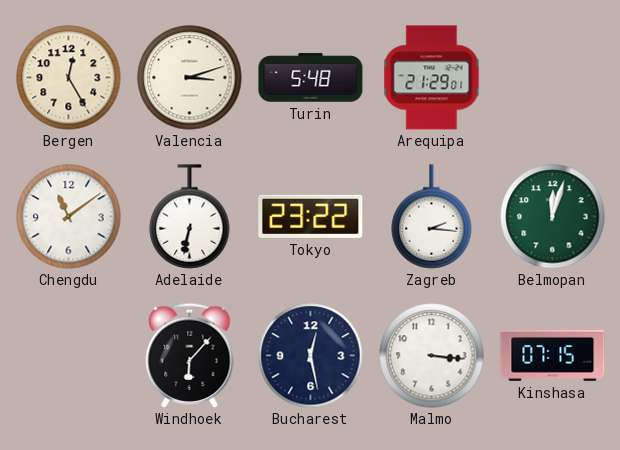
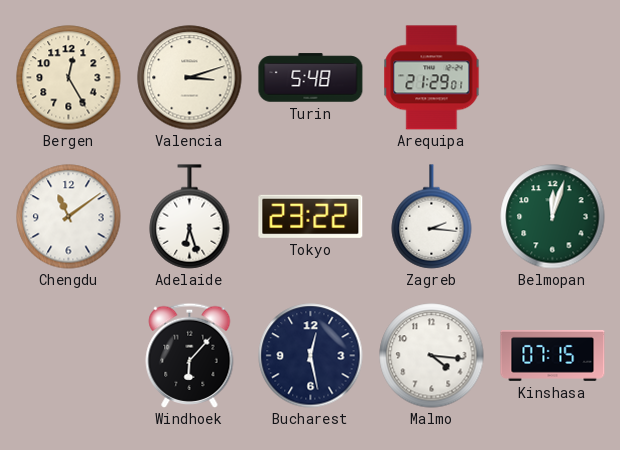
Adelaide: 6:32 -> 6:27 (190, 217)
Malmo: 3:16 -> 4:16 (432, 356)
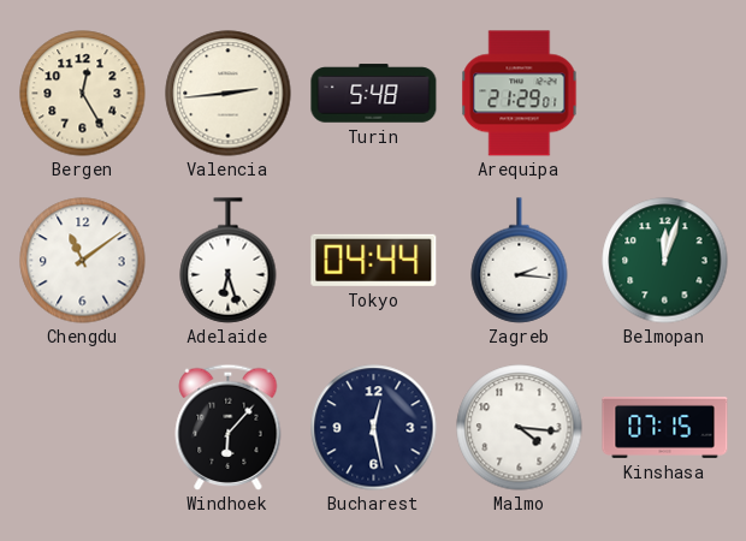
Valencia: 3:12 -> 2:44 (229, 94)
Tokyo: 23:22 -> 04:44 (374, 260)
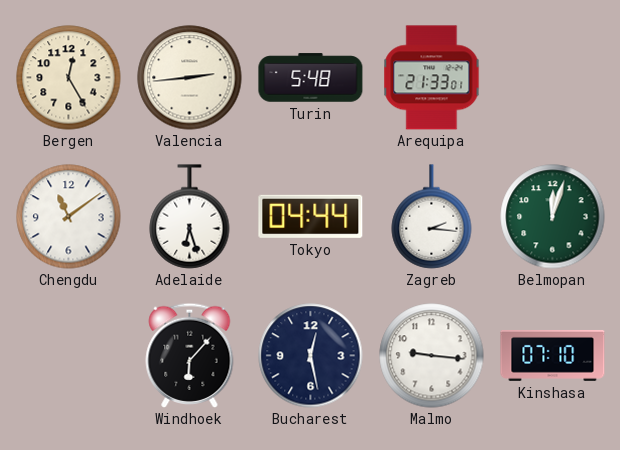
Arequipa: 21:29 -> 21:33 (432, 78)
Malmo: 4:16 -> 9:16 (432, 356)
Kinshasa: 07:15 -> 07:10 (553, 355)
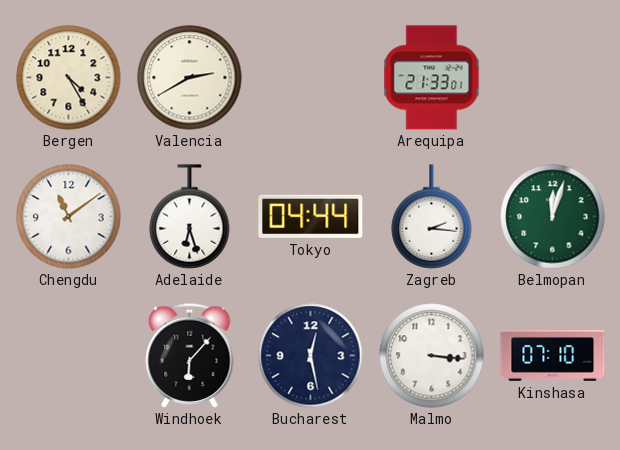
Bergen: 12:25 -> 4:25 (69, 78)
Valencia: 2:44 -> 2:40 (190, 78)
Turin: 5:48 -> none (311, 78)
Malmo: 9:16 -> 3:16 (432, 356)
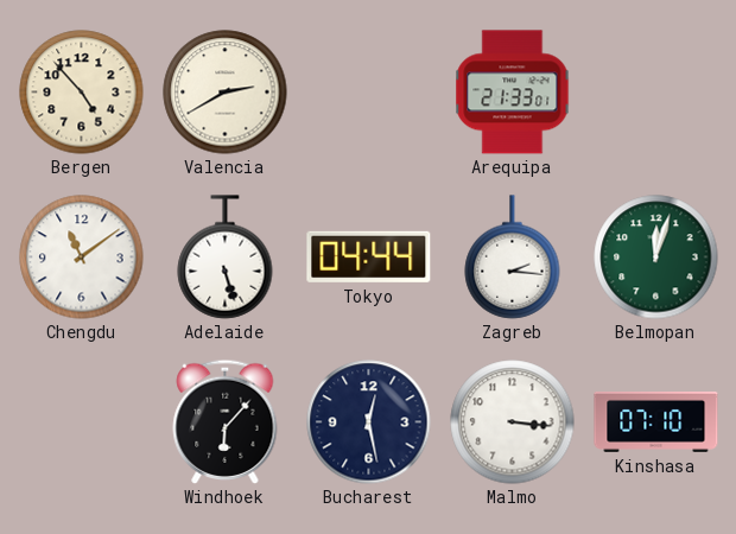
Bergen: 4:25 -> 4:53 (82, 93)
Adelaide: 6:27 -> 5:27 (226, 258)
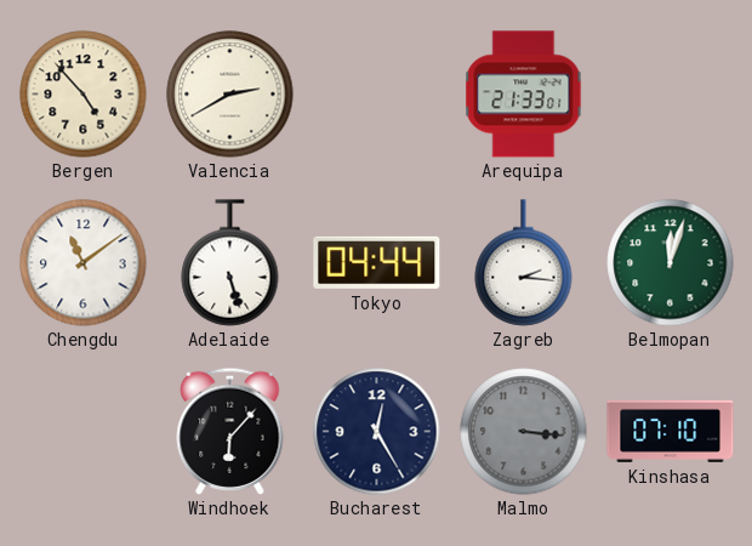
Bucharest: 12:28 -> 12:25 (377, 432)
Malmo dial: white -> grey (524, 432)
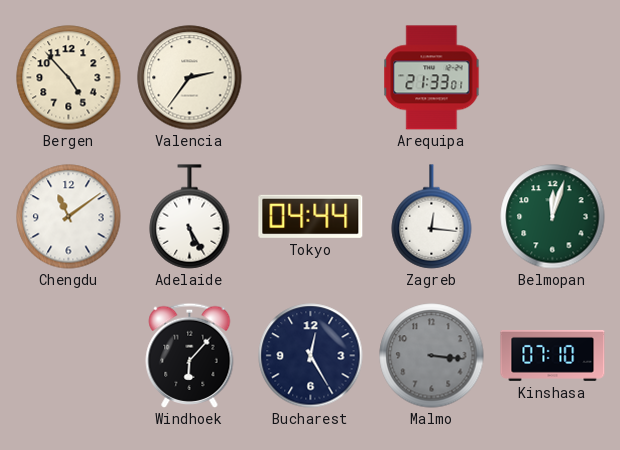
Valencia: 2:40 -> 2:36 (190, 78)
Adelaide: 5:27 -> 5:25 (190, 217)
Zagreb: 2:16 -> 12:16 (432, 217)
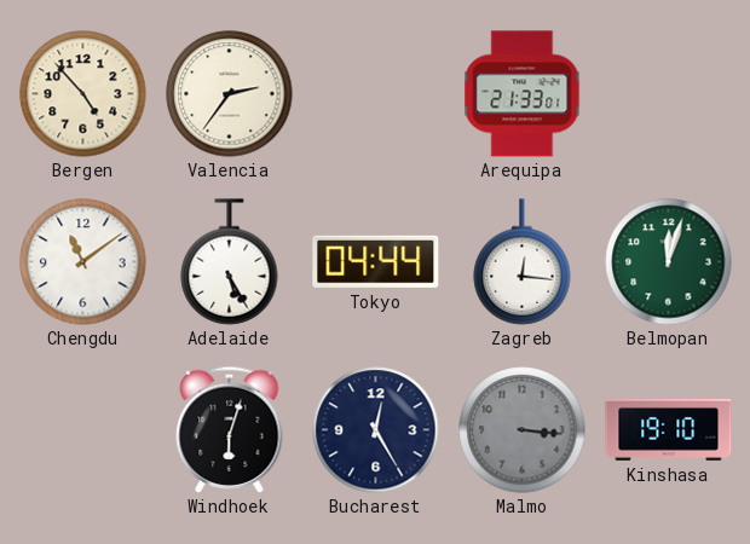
Windhoek: 6:07 -> 6:03 (230, 429)
Kinshasa: 07:10 -> 19:10 (669, 429)
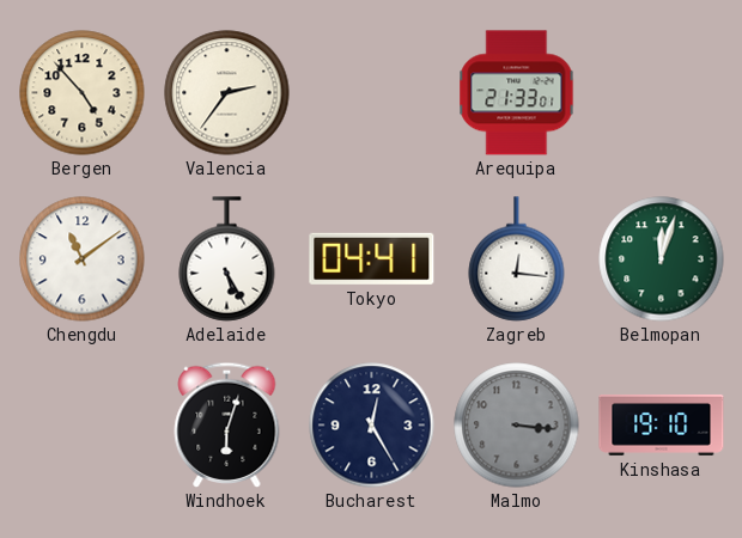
Tokyo: 04:44 -> 04:41 (372, 258)
